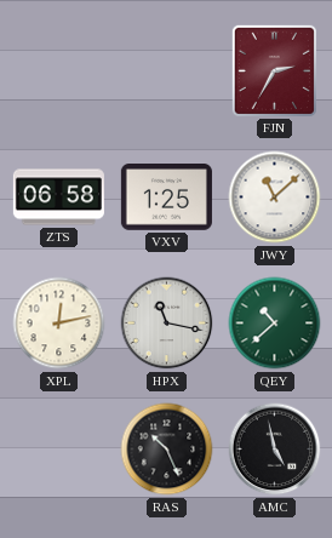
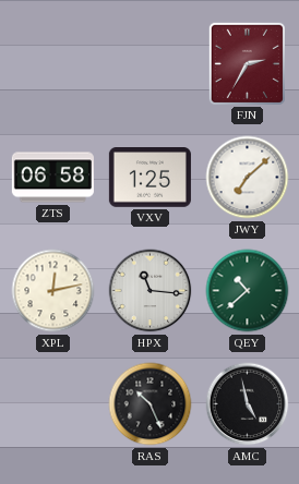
JWY: 11:08 -> 7:08 (248, 178)
HPX: 11:17 -> 11:16 (151, 291)
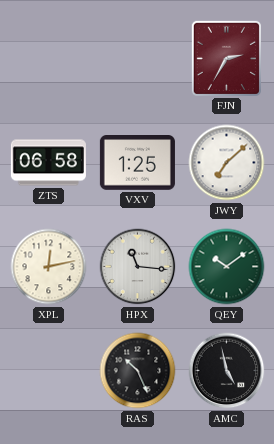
QEY: 10:38 -> 10:09 (227, 267)
